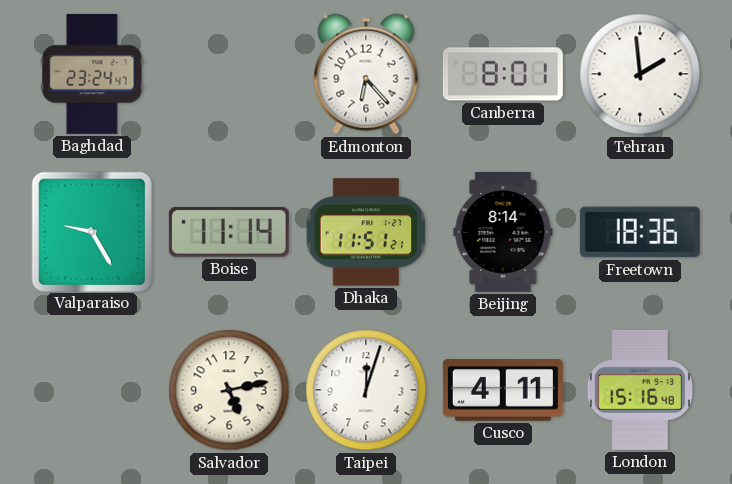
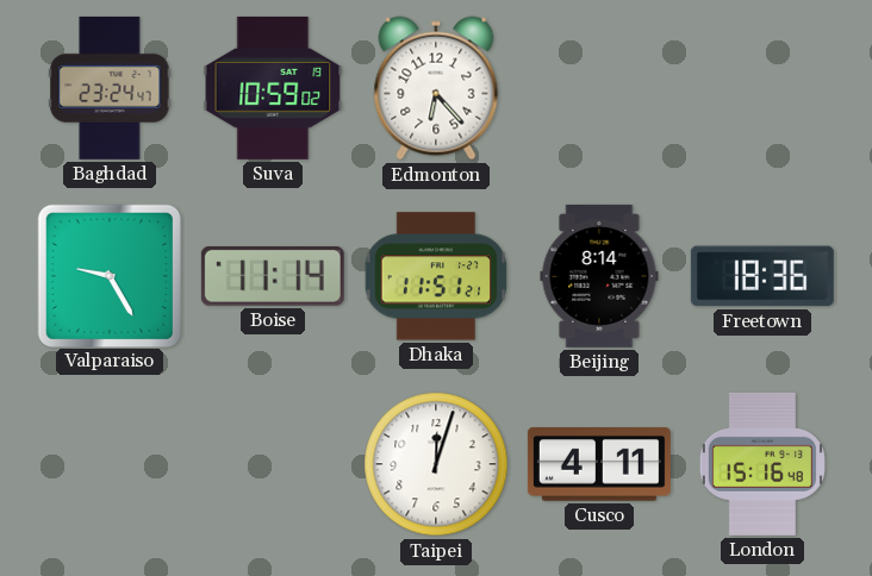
Suva: none -> 10:59 (273, 88)
Canberra: 8:01 -> none (503, 74)
Tehran: 1:59 -> none (640, 74)
Salvador: 5:13 -> none (229, 390)
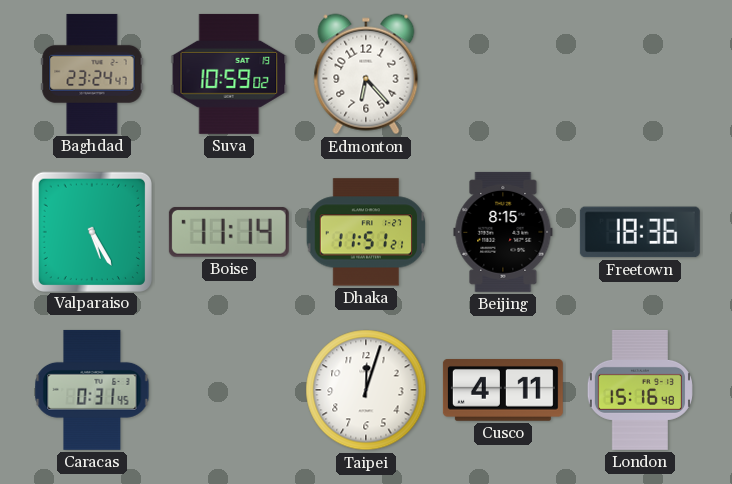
Valparaiso: 9:25 -> 5:25 (91, 231)
Beijing: 8:14 -> 8:15 (503, 232)
Caracas: none -> 0:31 (92, 390)
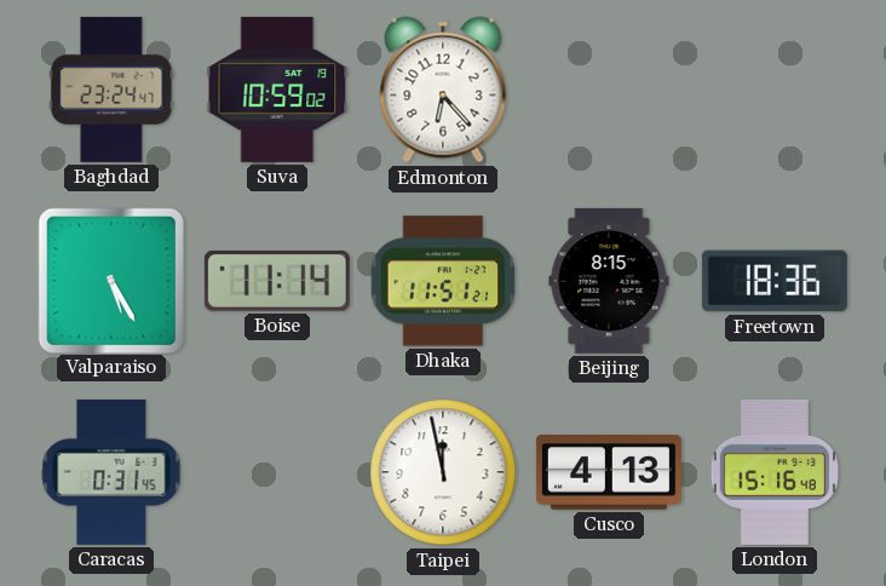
Taipei: 12:03 -> 11:58 (443, 472)
Cusco: 4:11 -> 4:13 (609, 473)
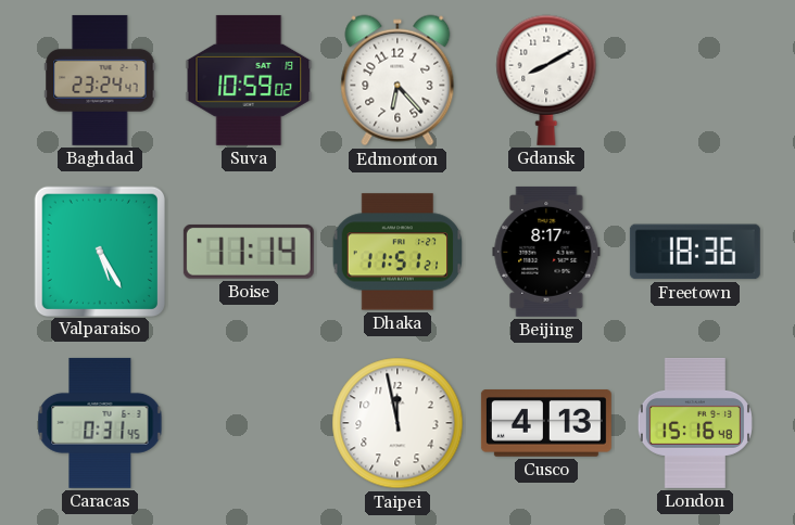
Gdansk: none -> 8:10 (546, 80)
Beijing: 8:15 -> 8:17 (546, 252)
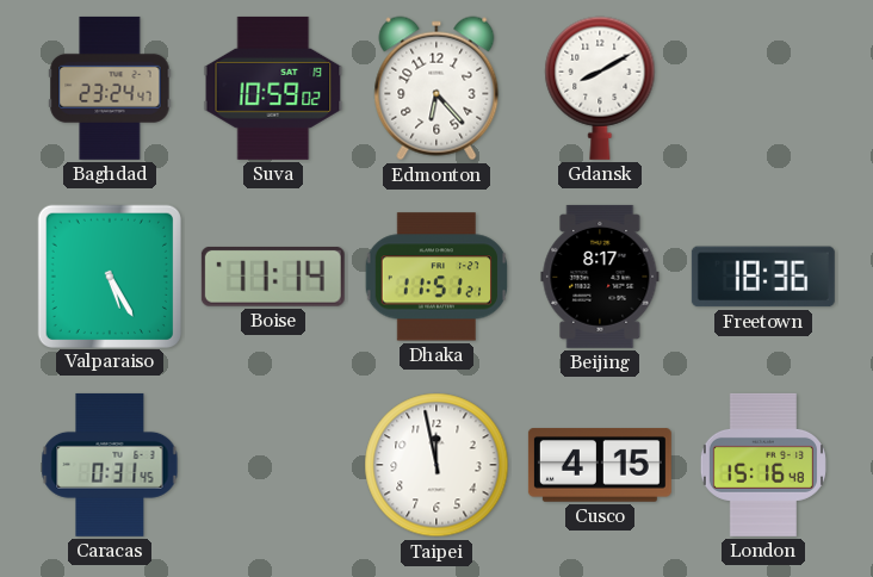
Cusco: 4:13 -> 4:15 (600, 466)
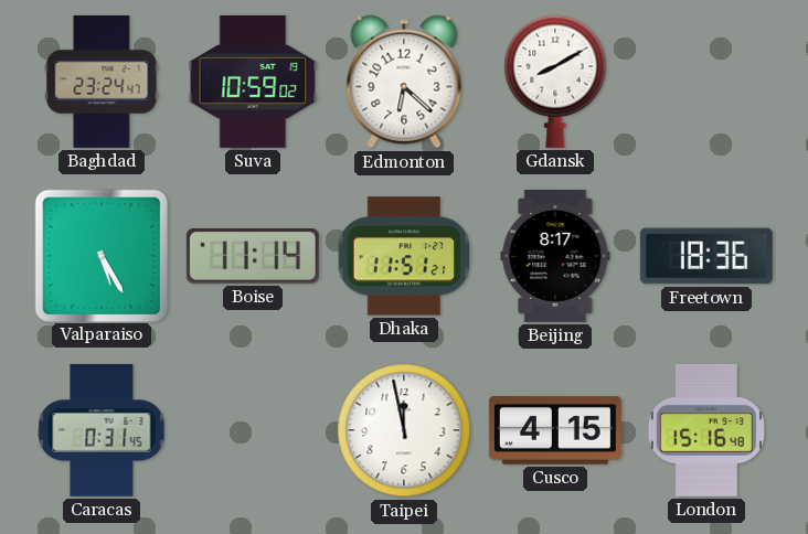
Edmonton: 6:23 -> 6:22 (404, 82)
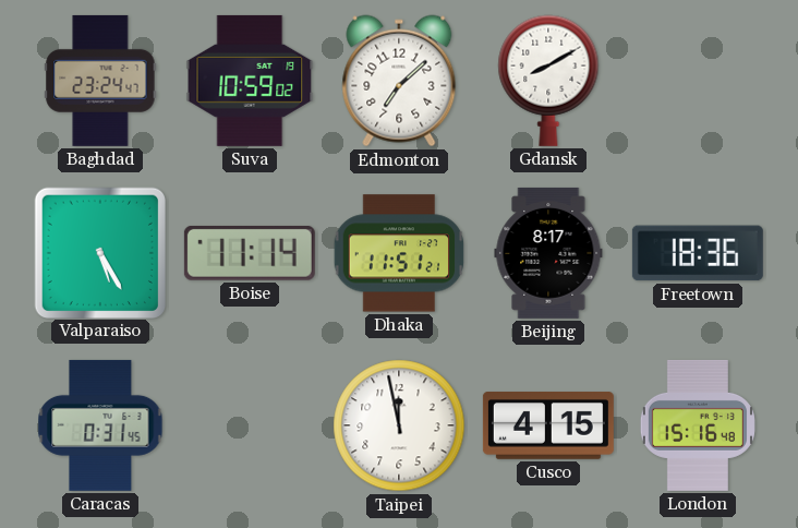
Edmonton: 6:22 -> 7:08 (399, 81)
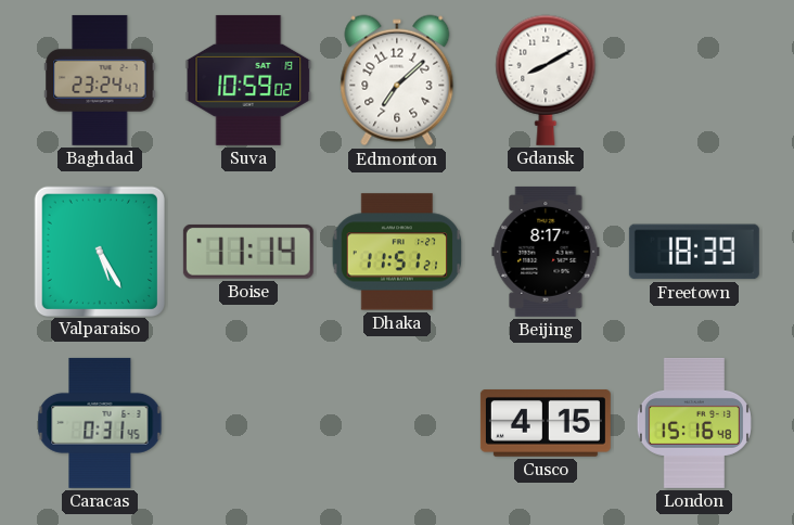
Freetown: 18:36 -> 18:39 (694, 252)
Taipei: 11:58 -> none (399, 425)
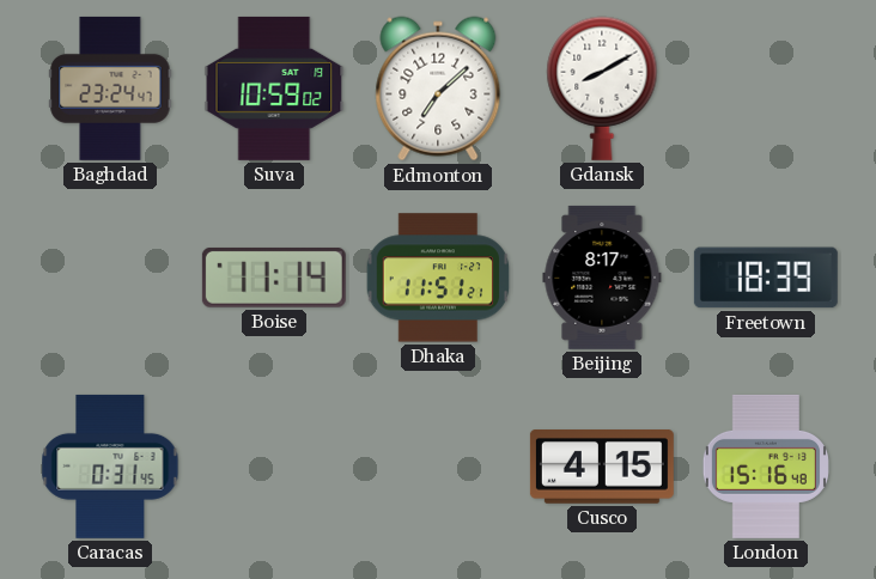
Valparaiso: 5:25 -> none (99, 251)
